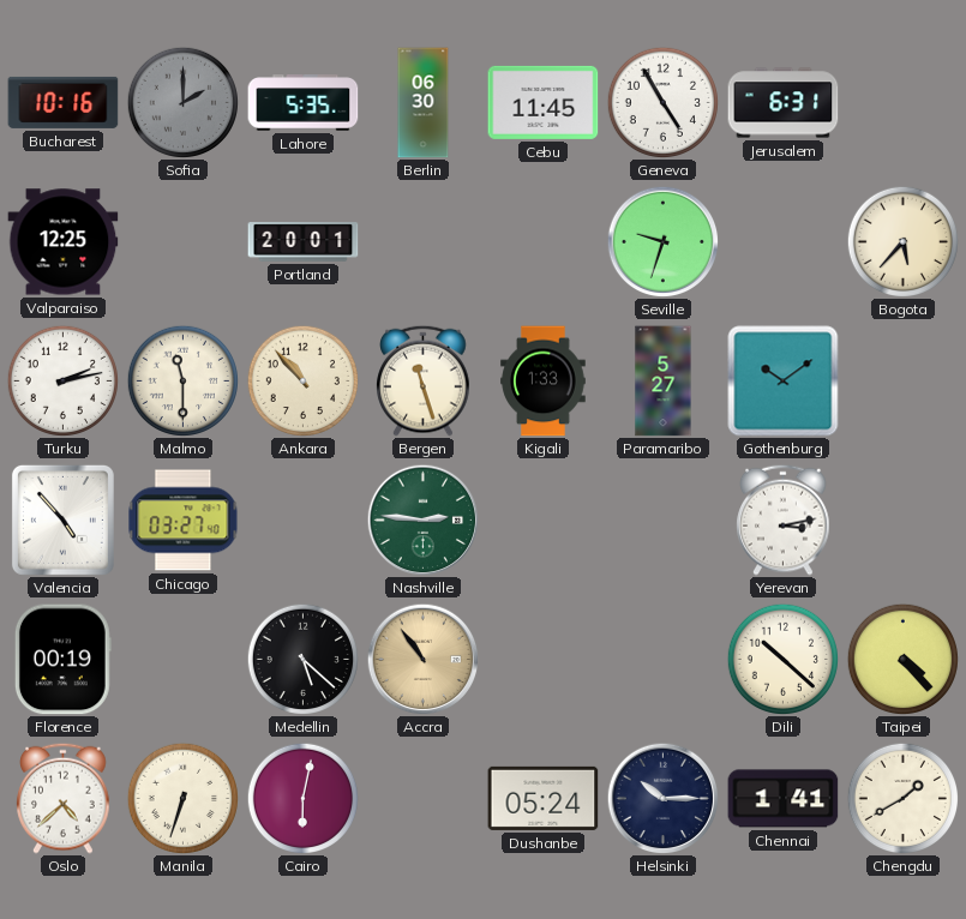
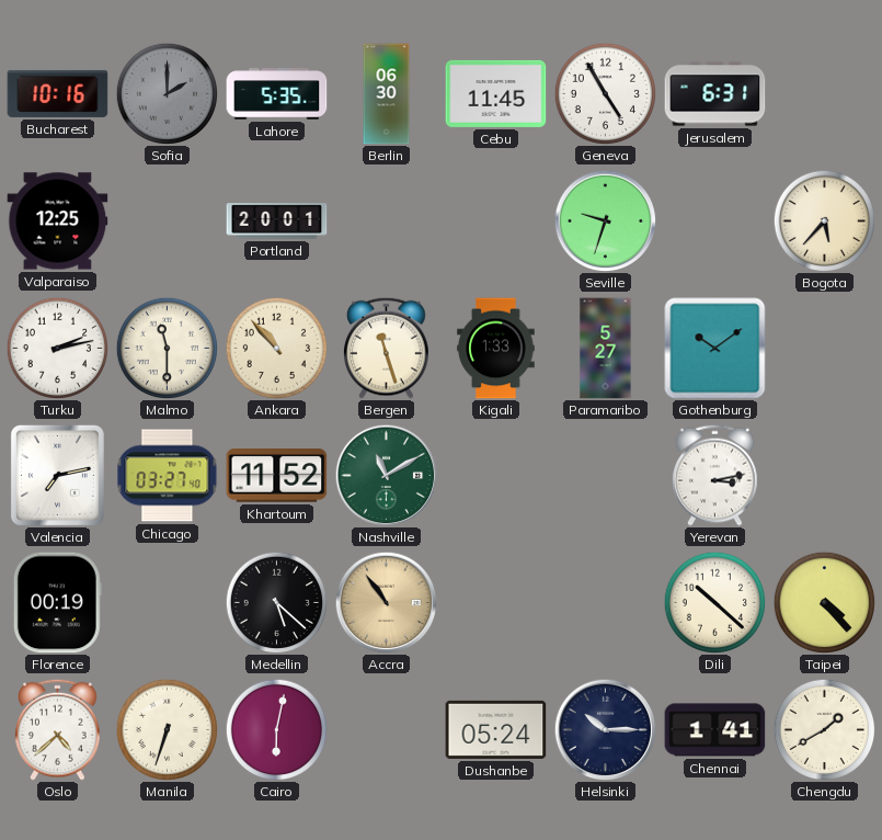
Valencia: 4:53 -> 7:13 (57, 475)
Khartoum: none -> 11:52 (277, 476)
Nashville: 2:46 -> 11:10 (386, 475)
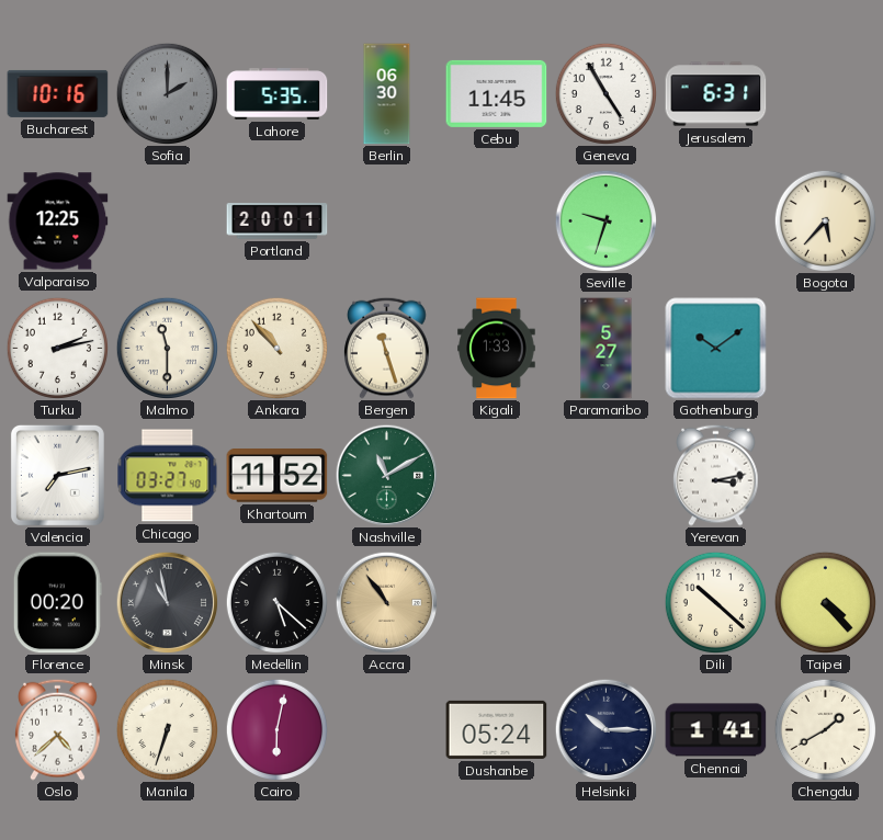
Florence: 00:19 -> 00:20 (57, 603)
Minsk: none -> 10:58 (167, 602)
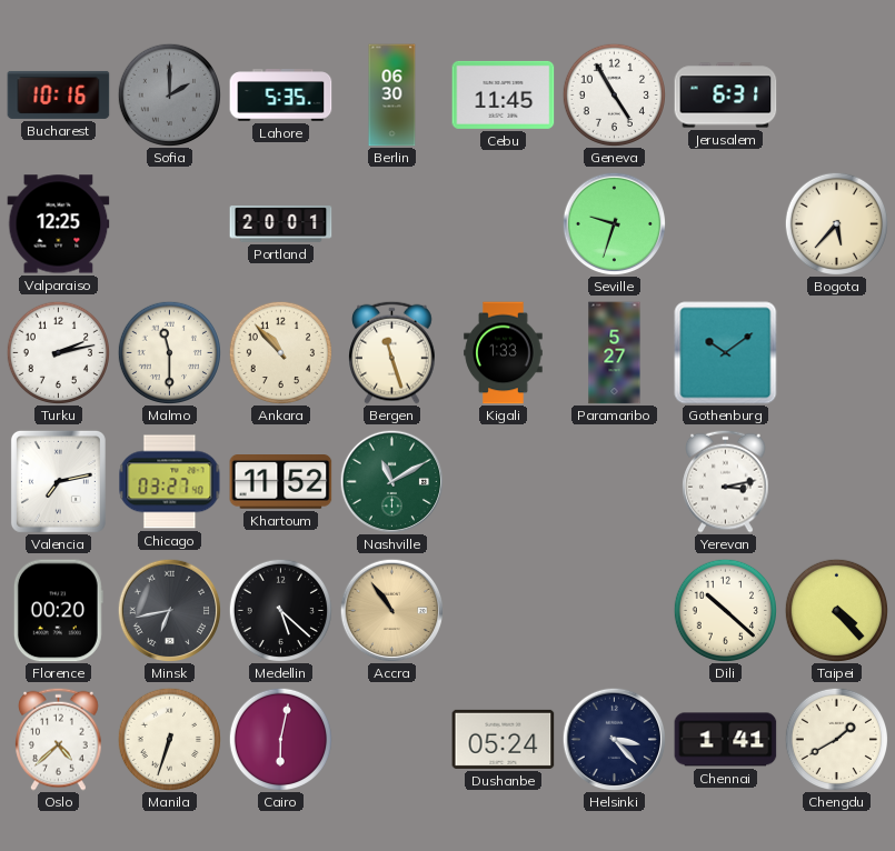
Minsk: 10:58 -> 6:43 (169, 610)
Helsinki: 10:15 -> 3:23 (614, 739)
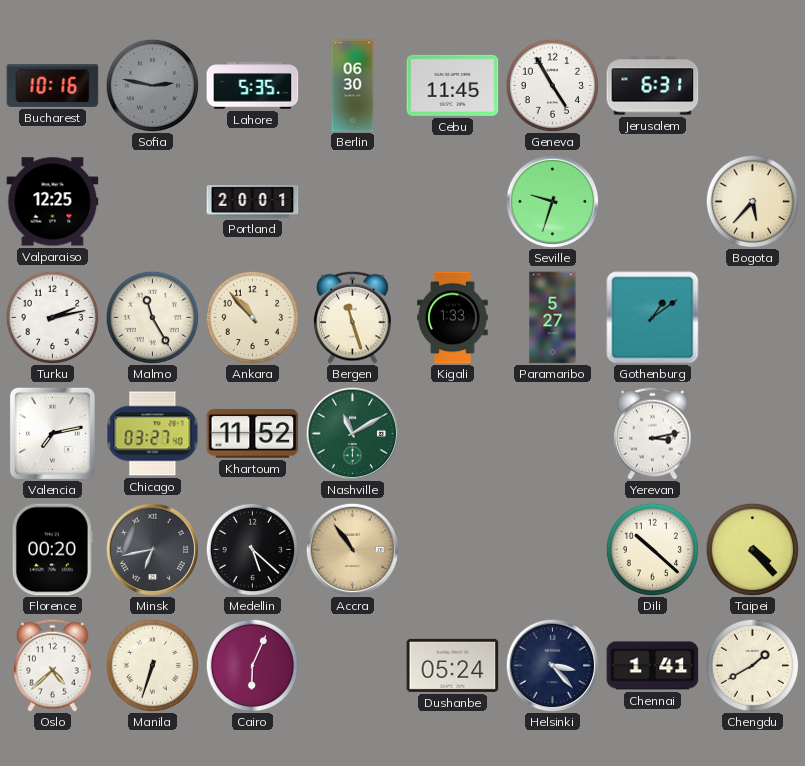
Sofia: 2:00 -> 2:47 (152, 85)
Malmo: 11:30 -> 11:25 (152, 317)
Gothenburg: 10:09 -> 1:09 (653, 318)
Cairo: 6:02 -> 6:04 (252, 665)
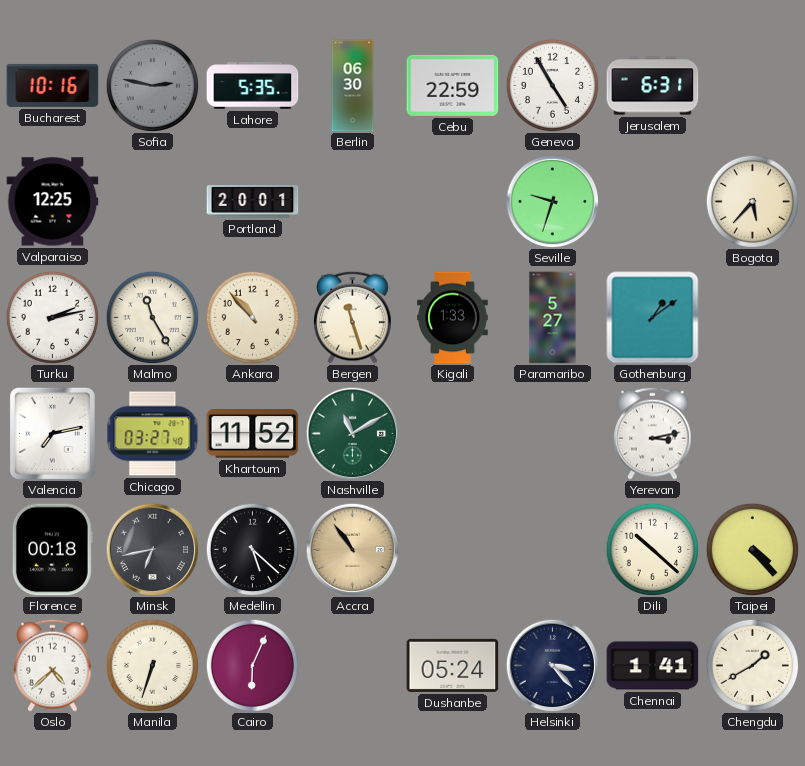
Cebu: 11:45 -> 22:59 (453, 85)
Florence: 00:20 -> 00:18 (52, 550)
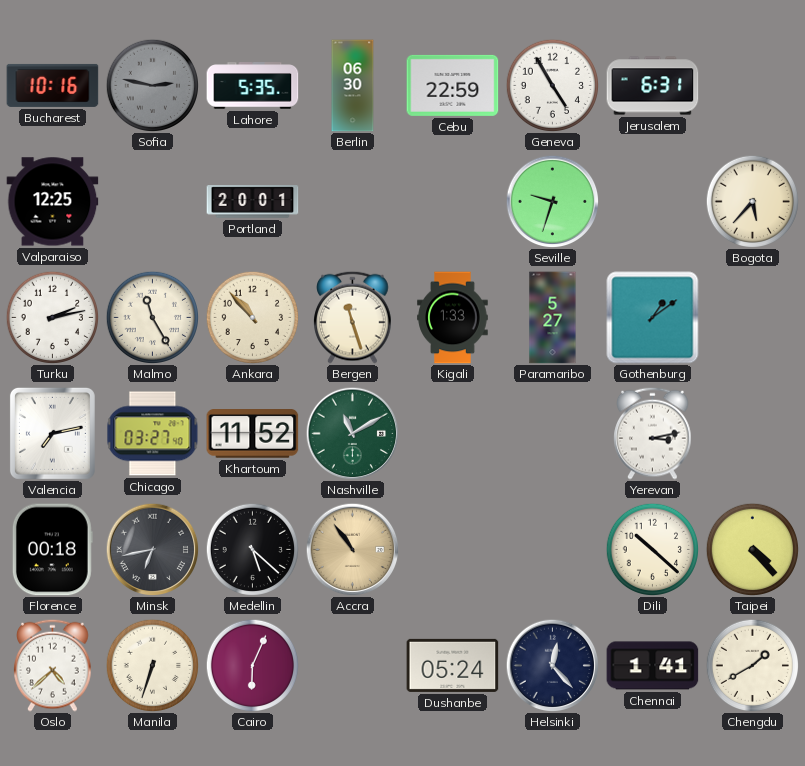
Helsinki: 3:23 -> 12:23 (552, 665)
